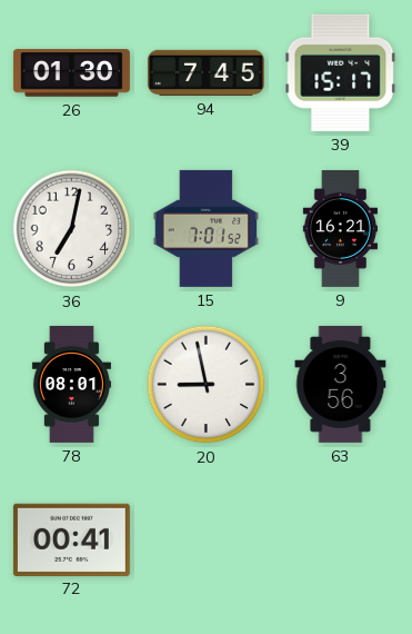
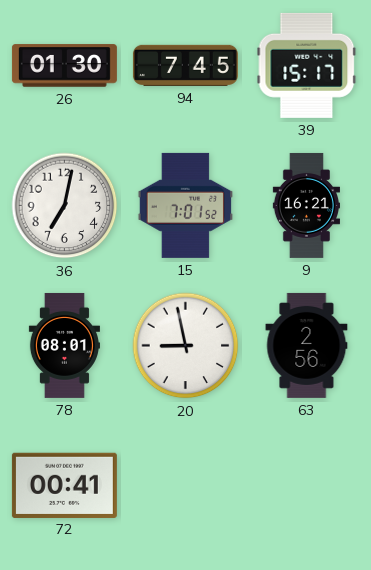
63: 3:56 -> 2:56 (307, 345)
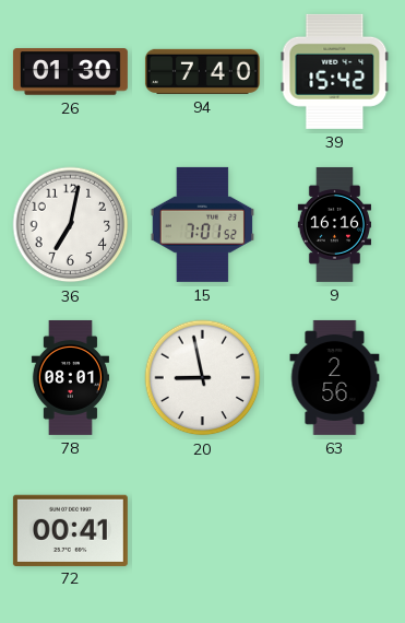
94: 7:45 -> 7:40 (202, 71)
39: 15:17 -> 15:42 (335, 71)
9: 16:21 -> 16:16 (334, 224)
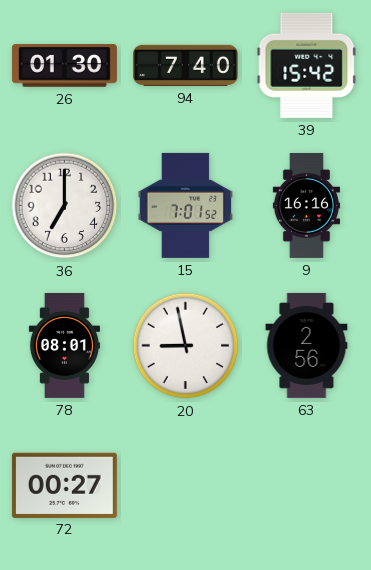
36: 7:02 -> 7:00 (65, 206)
72: 00:41 -> 00:27 (64, 485)
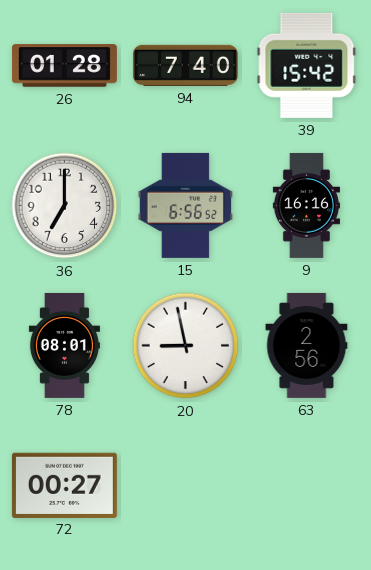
26: 01:30 -> 01:28 (64, 66)
15: 7:01 -> 6:56 (186, 205)
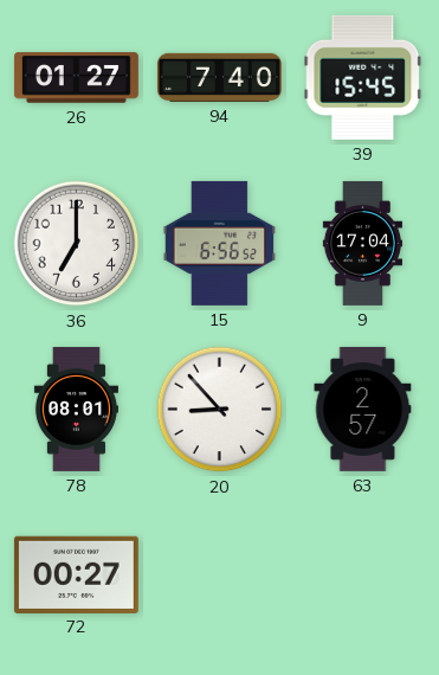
26: 01:28 -> 01:27 (76, 78)
39: 15:42 -> 15:45 (363, 77)
9: 16:16 -> 17:04 (362, 243)
20: 8:58 -> 8:53 (220, 410)
63: 2:56 -> 2:57 (363, 409)
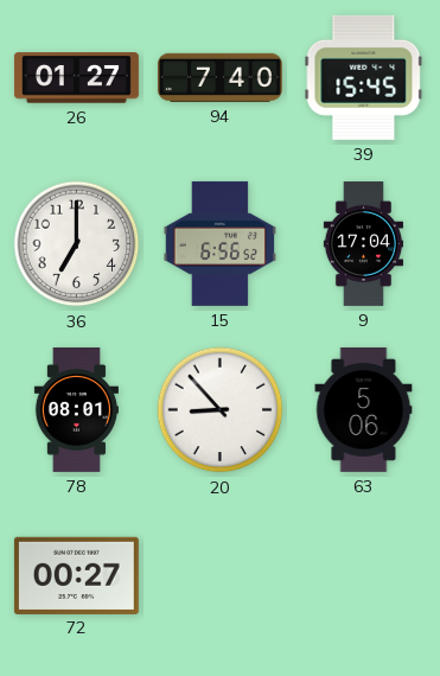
63: 2:57 -> 5:06 (364, 409)
